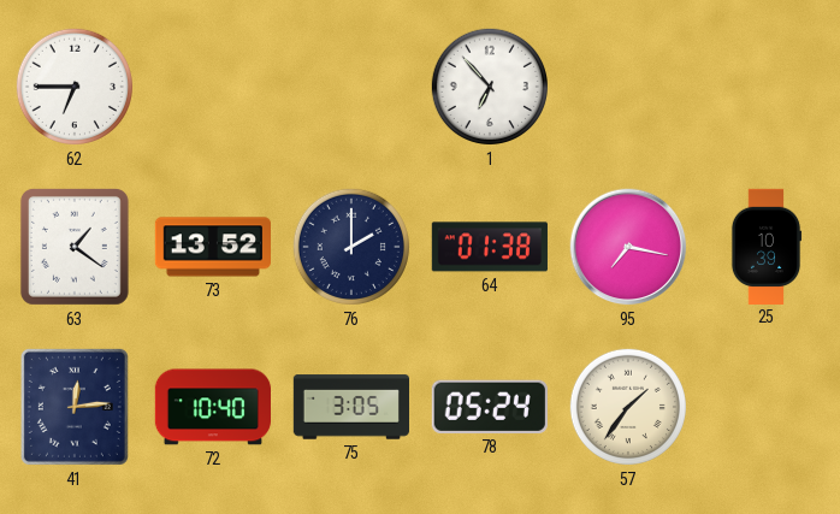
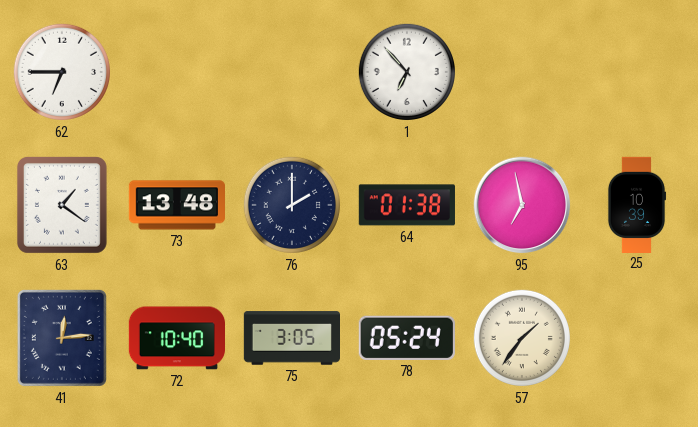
73: 13:52 -> 13:48 (176, 205)
95: 7:17 -> 6:58 (522, 205)
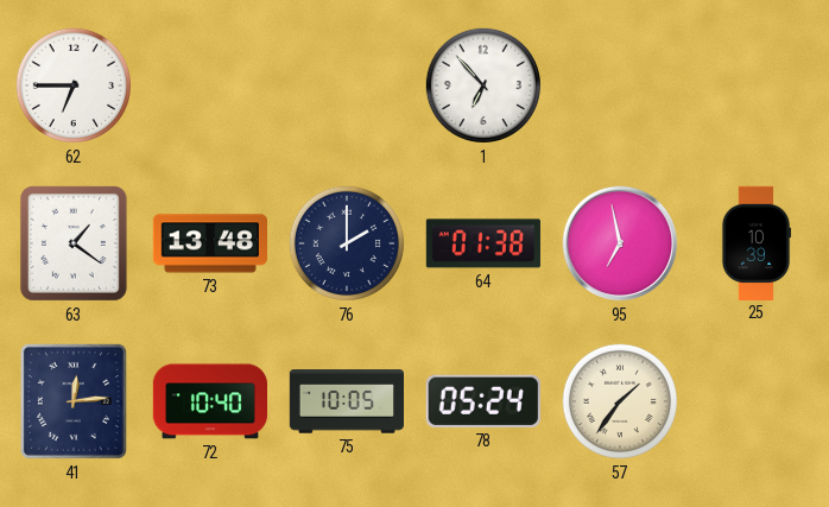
75: 3:05 -> 10:05 (346, 401)
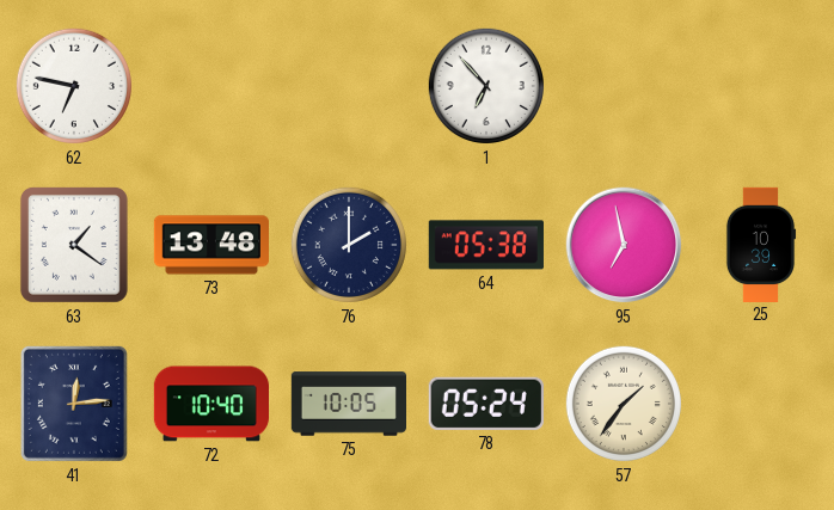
62: 6:45 -> 6:47 (74, 86)
64: 01:38 -> 05:38 (486, 245)
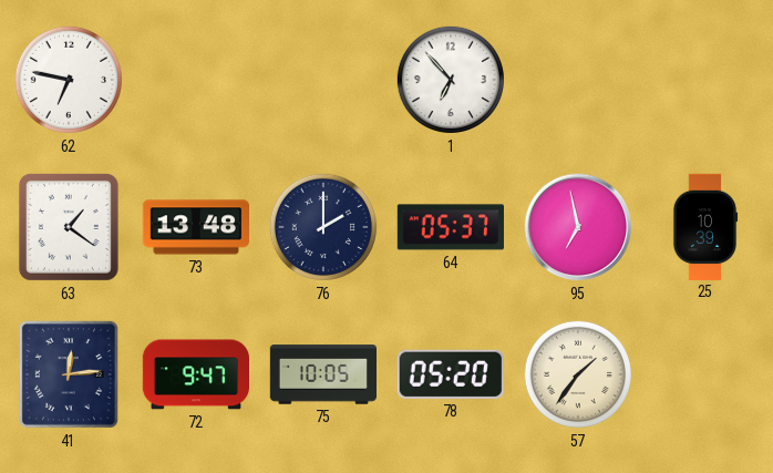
64: 05:38 -> 05:37 (451, 227)
72: 10:40 -> 9:47 (195, 374)
78: 05:24 -> 05:20 (451, 374)
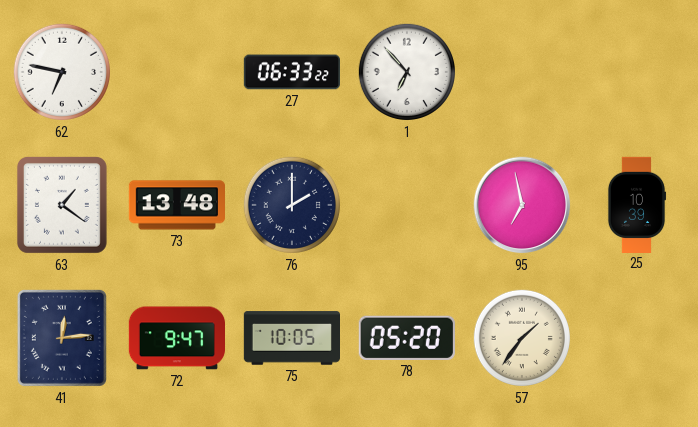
27: none -> 06:33 (291, 72)
64: 05:37 -> none (451, 227)
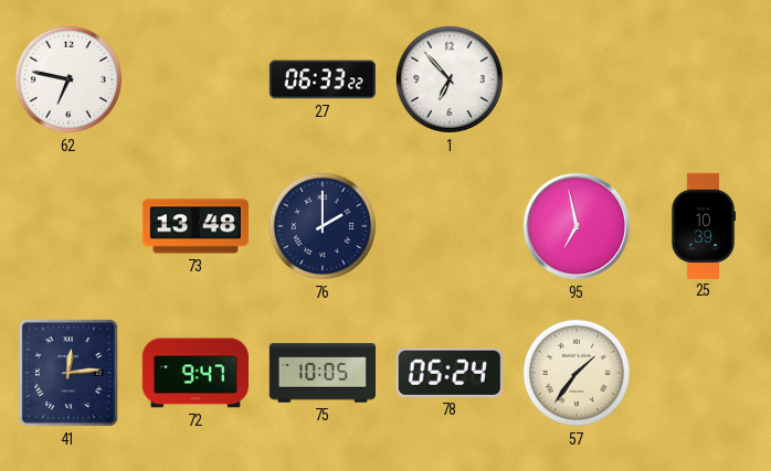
63: 1:21 -> none (62, 205)
78: 05:20 -> 05:24 (450, 373)
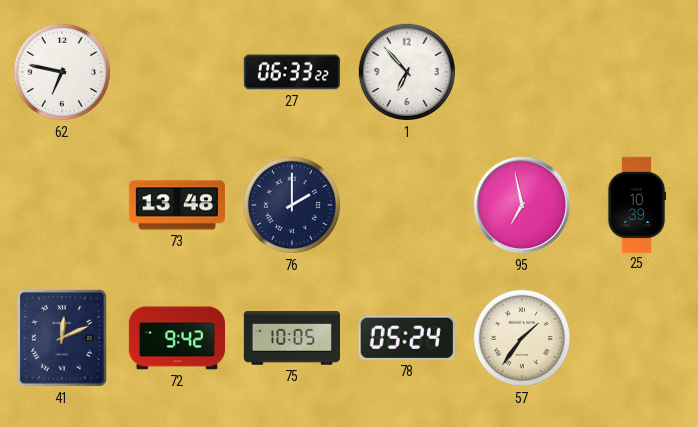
41: 12:14 -> 12:11 (62, 338)
72: 9:47 -> 9:42 (176, 338)
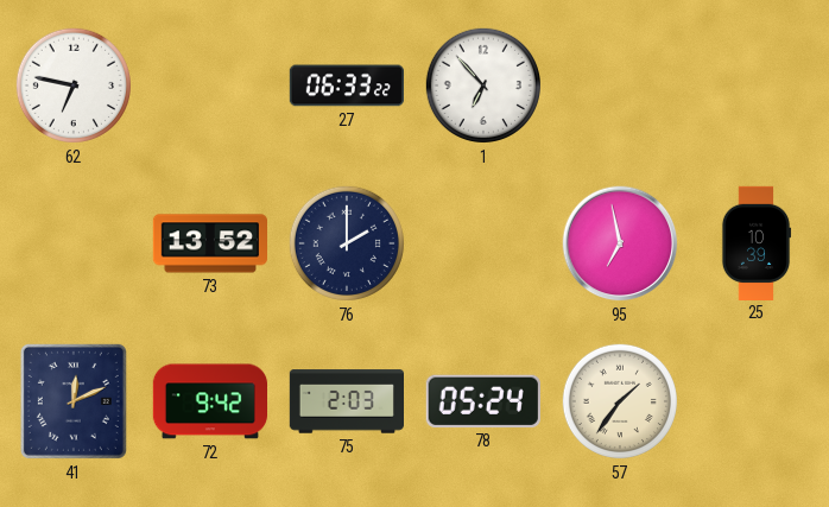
73: 13:48 -> 13:52 (209, 243)
75: 10:05 -> 2:03 (346, 401)
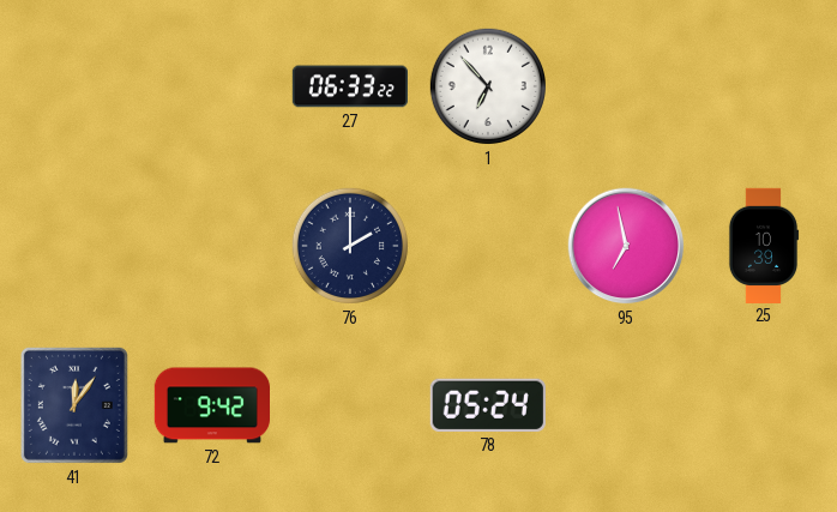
62: 6:47 -> none (74, 85)
73: 13:52 -> none (209, 243)
41: 12:11 -> 12:06 (74, 405)
75: 2:03 -> none (346, 401)
57: 1:36 -> none (620, 401)
